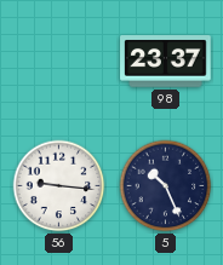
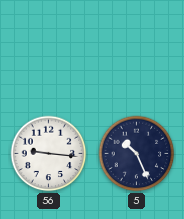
98: 23:37 -> none (166, 62)
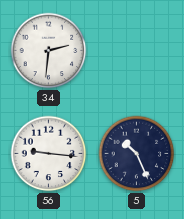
34: none -> 2:31 (49, 51)
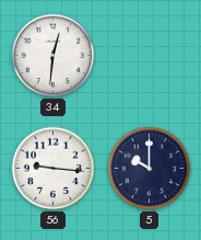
34: 2:31 -> 12:31 (54, 56)
5: 10:26 -> 10:00 (150, 169)
